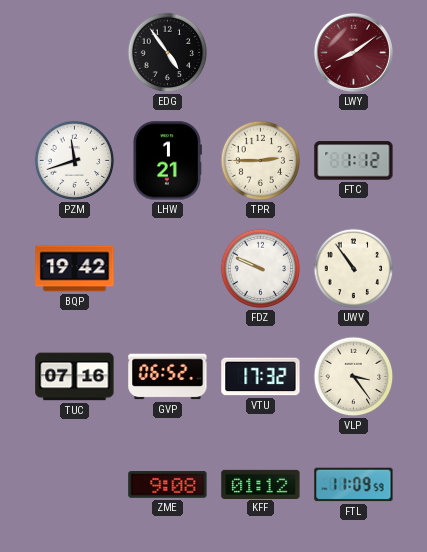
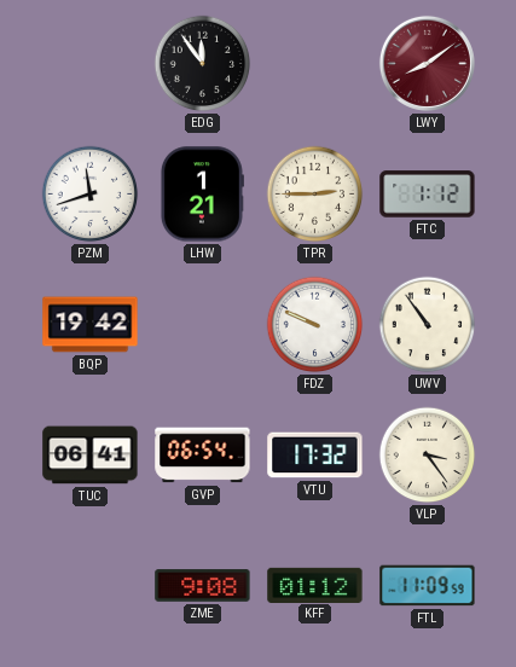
EDG: 4:54 -> 11:54 (203, 64)
TUC: 07:16 -> 06:41 (91, 456)
GVP: 06:52 -> 06:54 (203, 456)
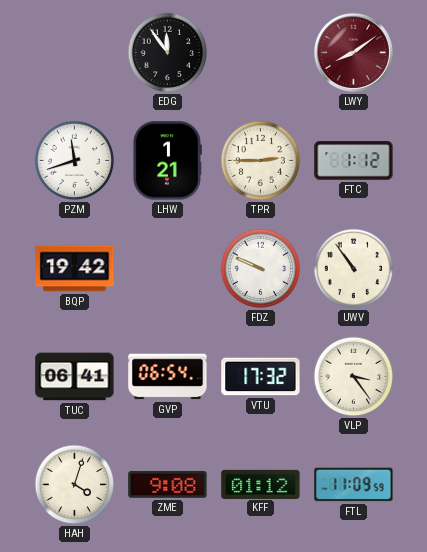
HAH: none -> 4:03 (75, 485)
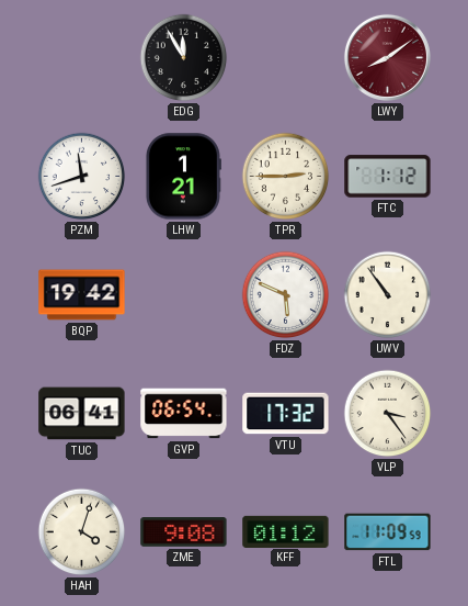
EDG: 11:54 -> 11:55 (184, 58)
FDZ: 9:49 -> 5:49 (286, 295)
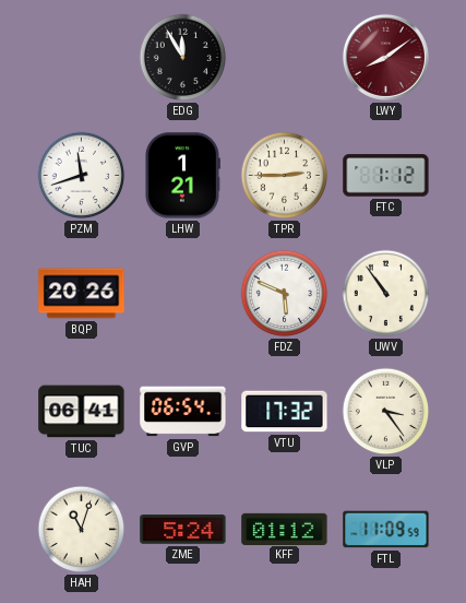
BQP: 19:42 -> 20:26 (82, 294)
HAH: 4:03 -> 11:03 (82, 530)
ZME: 9:08 -> 5:24 (183, 530)
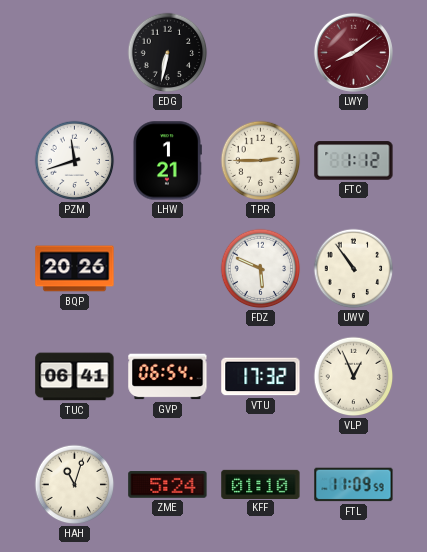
EDG: 11:55 -> 6:32 (168, 53)
VLP: 3:24 -> 12:56 (354, 377)
KFF: 01:12 -> 01:10 (261, 484)
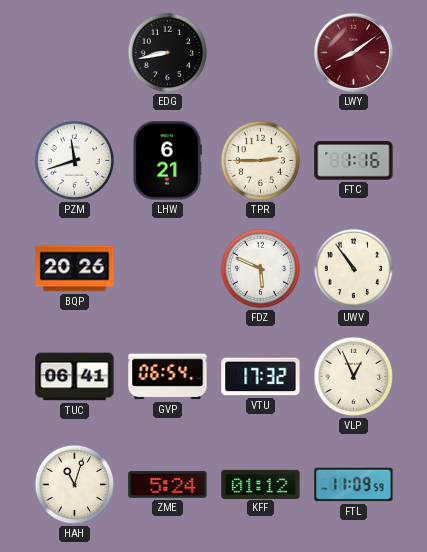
EDG: 6:32 -> 8:43 (168, 53)
LHW: 1:21 -> 6:21 (167, 161)
FTC: 1:12 -> 1:16 (354, 161)
KFF: 01:10 -> 01:12 (261, 484)
